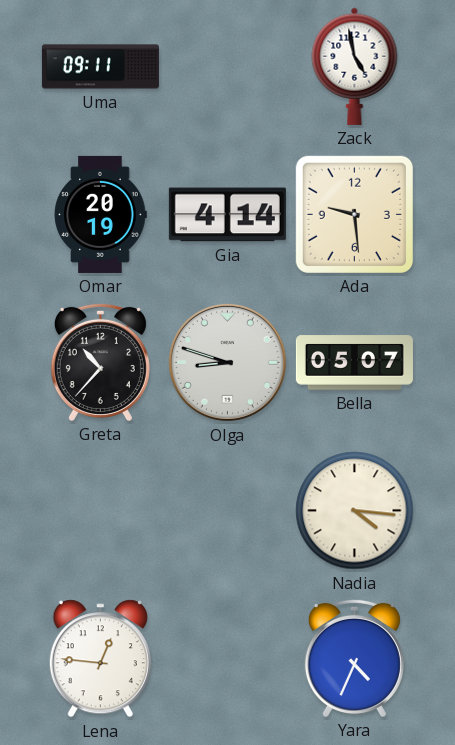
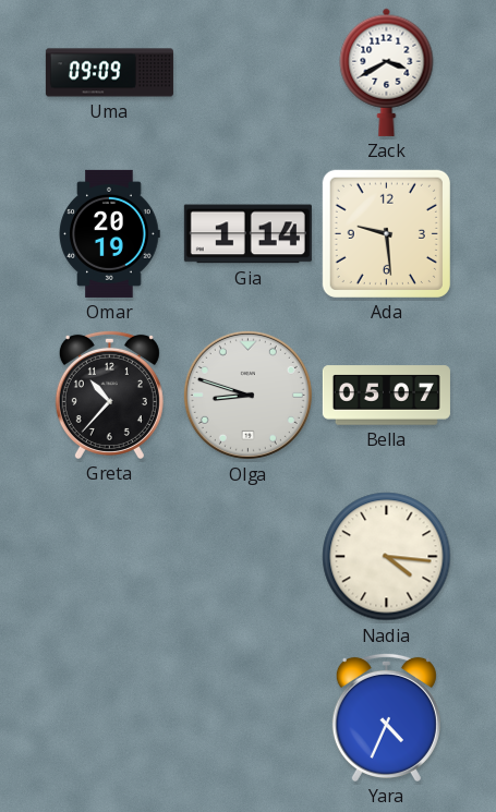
Uma: 09:11 -> 09:09 (109, 73)
Zack: 4:58 -> 3:40 (387, 72)
Gia: 4:14 -> 1:14 (247, 234)
Lena: 12:46 -> none (100, 659)
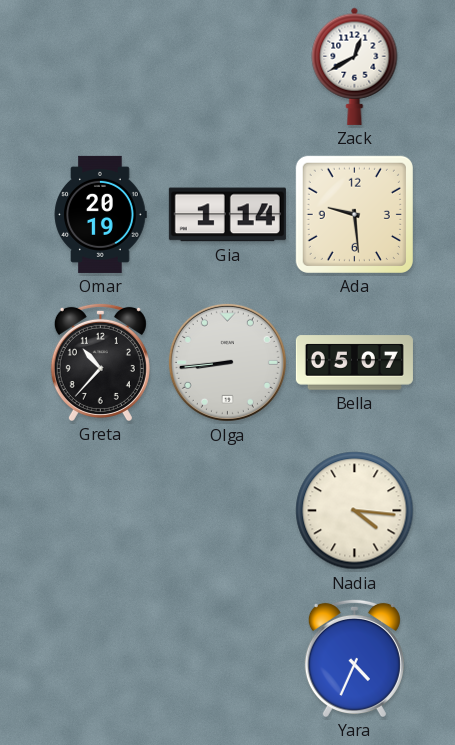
Uma: 09:09 -> none (109, 73)
Zack: 3:40 -> 12:40 (355, 66)
Olga: 8:48 -> 8:44 (227, 362)
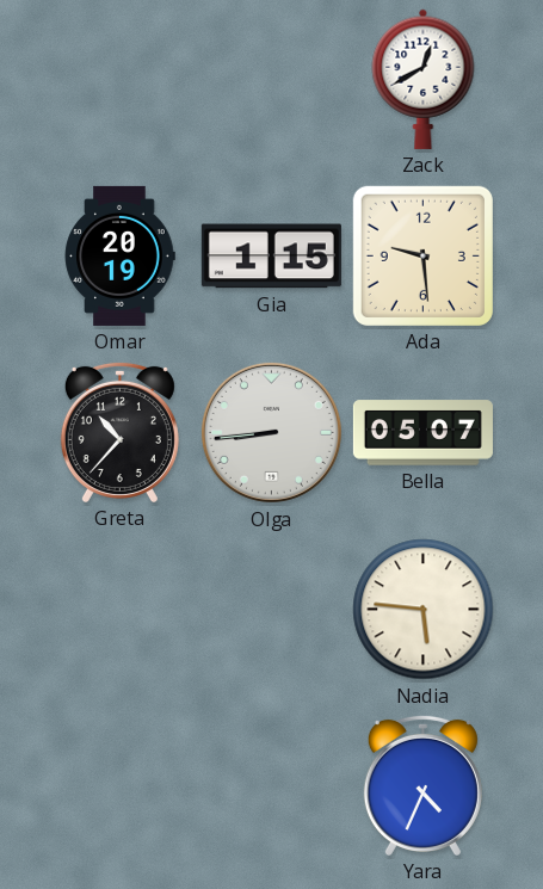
Gia: 1:14 -> 1:15 (271, 257)
Nadia: 4:16 -> 5:46 (424, 610)
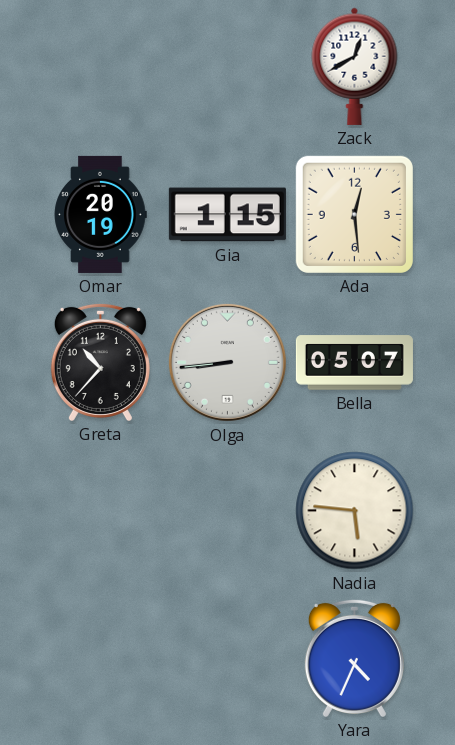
Ada: 9:29 -> 12:29 (354, 214)
